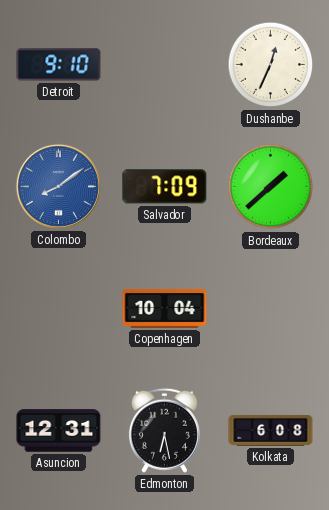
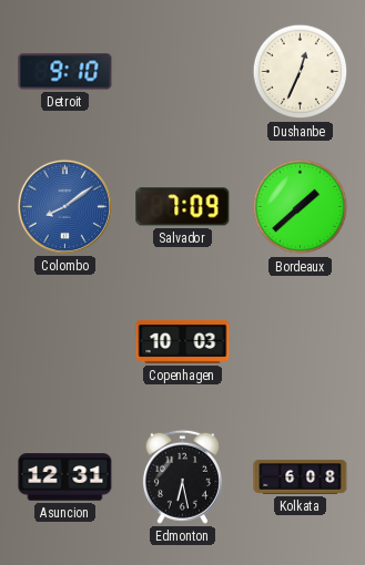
Copenhagen: 10:04 -> 10:03 (183, 342)
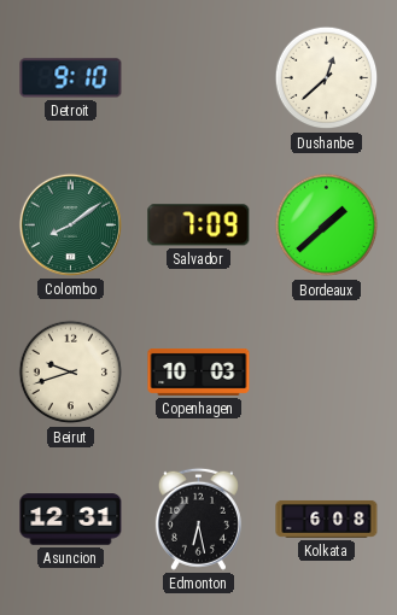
Dushanbe: 12:34 -> 12:38 (327, 78)
Colombo dial: blue -> green (70, 224)
Beirut: none -> 9:42 (71, 373)
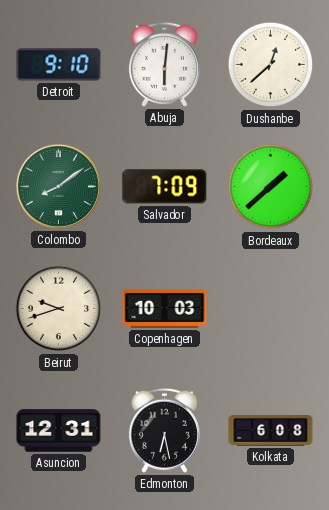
Abuja: none -> 6:01 (164, 64)
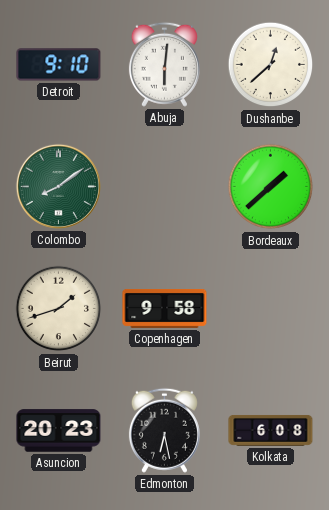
Salvador: 7:09 -> none (165, 187)
Beirut: 9:42 -> 1:42 (59, 309)
Copenhagen: 10:03 -> 9:58 (165, 309)
Asuncion: 12:31 -> 20:23 (59, 431)
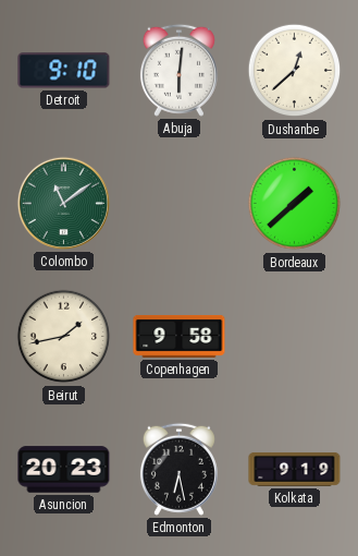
Colombo: 8:09 -> 11:09 (63, 203)
Beirut: 1:42 -> 1:43 (64, 337)
Kolkata: 6:08 -> 9:19 (295, 469)
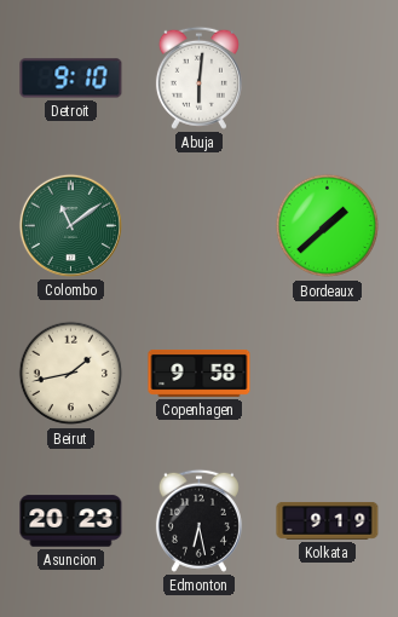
Dushanbe: 12:38 -> none (295, 71)
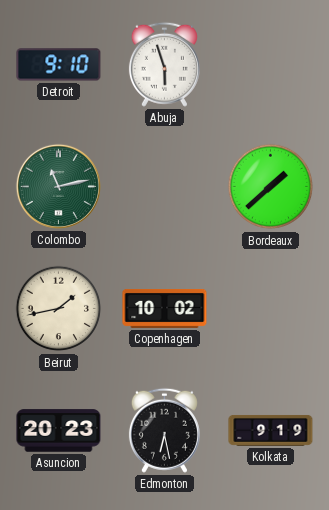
Abuja: 6:01 -> 5:57 (164, 64)
Colombo: 11:09 -> 11:13 (58, 186)
Copenhagen: 9:58 -> 10:02 (165, 309)
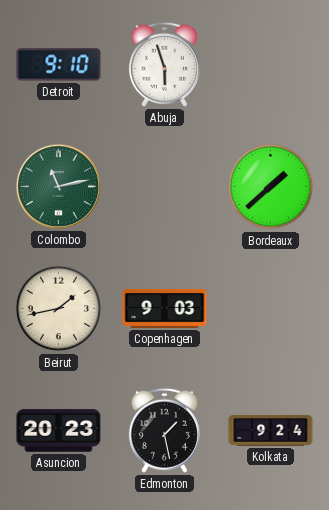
Copenhagen: 10:02 -> 9:03 (165, 309)
Edmonton: 6:28 -> 1:28 (164, 430)
Kolkata: 9:19 -> 9:24 (271, 430)
